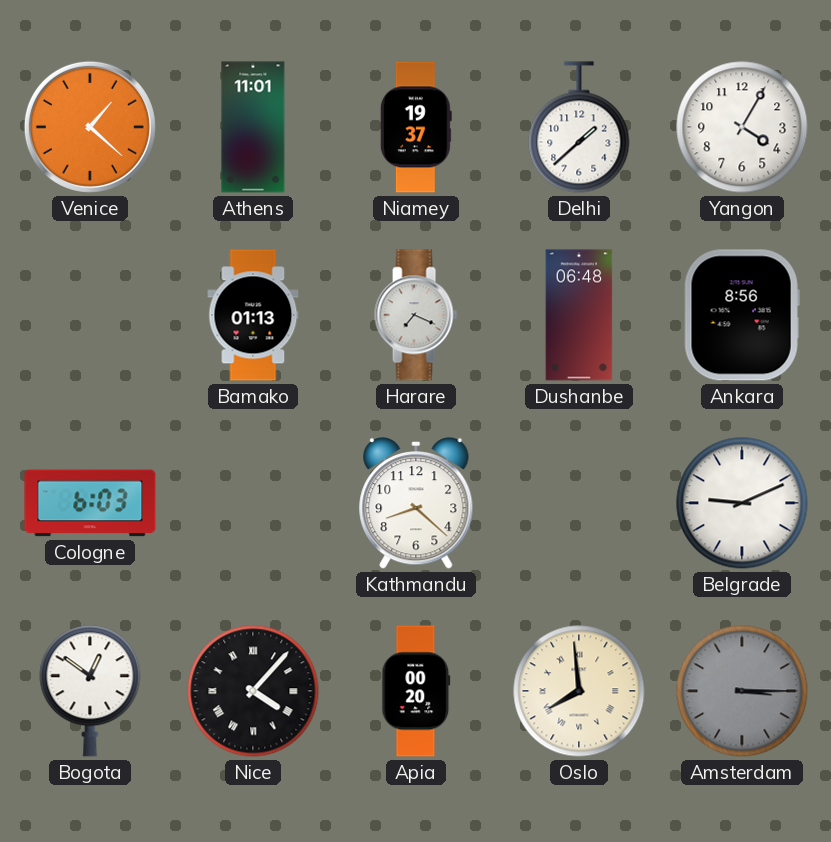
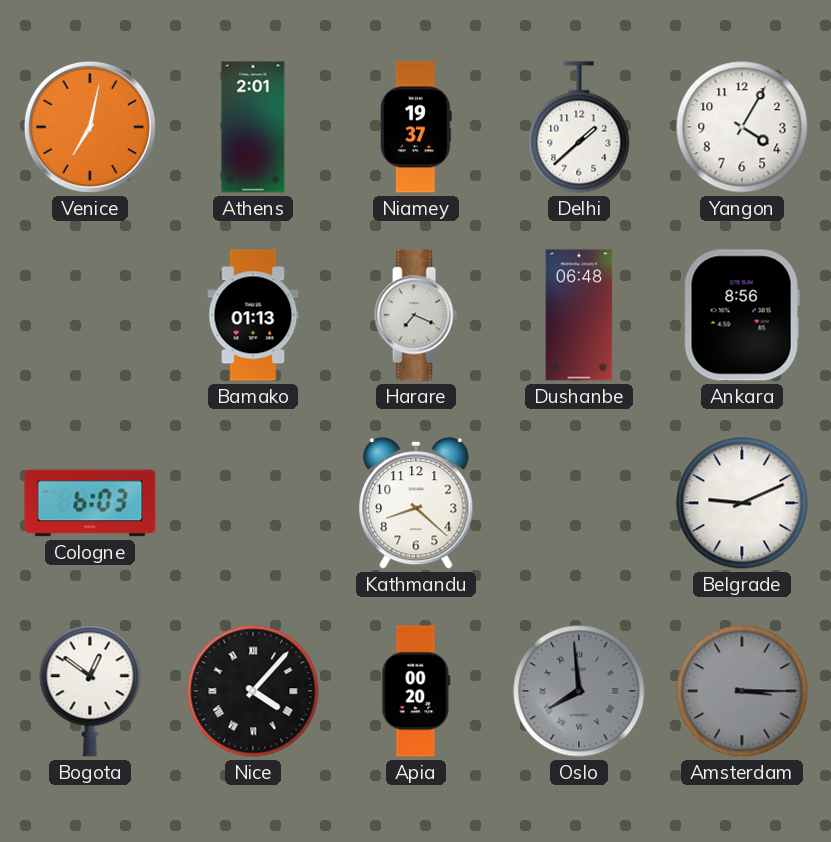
Venice: 1:22 -> 7:02 (90, 127)
Athens: 11:01 -> 2:01 (253, 127)
Oslo dial: cream -> grey (579, 691)
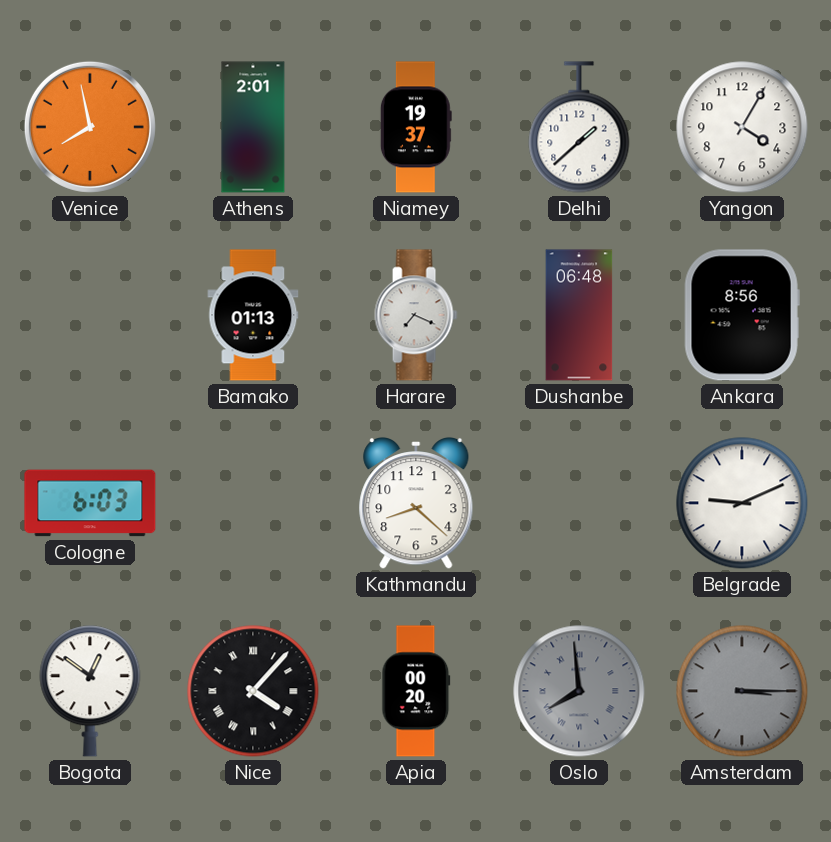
Venice: 7:02 -> 7:58 (90, 127)
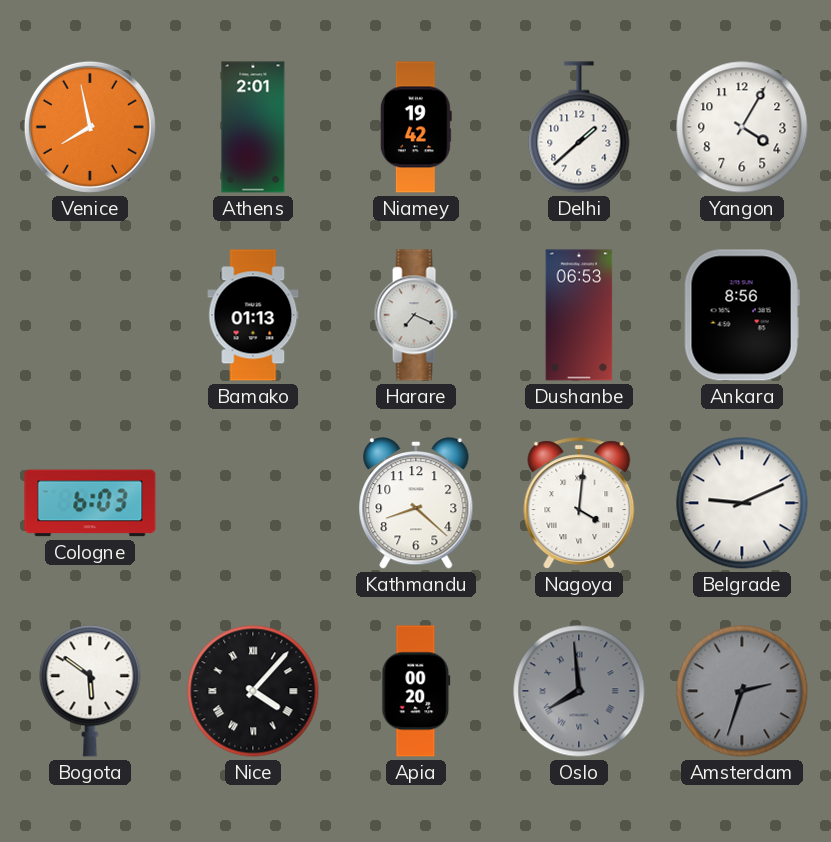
Niamey: 19:37 -> 19:42 (416, 127)
Dushanbe: 06:48 -> 06:53 (579, 315)
Nagoya: none -> 4:01 (579, 503)
Bogota: 12:51 -> 5:51 (90, 691)
Amsterdam: 3:15 -> 2:33 (742, 691)
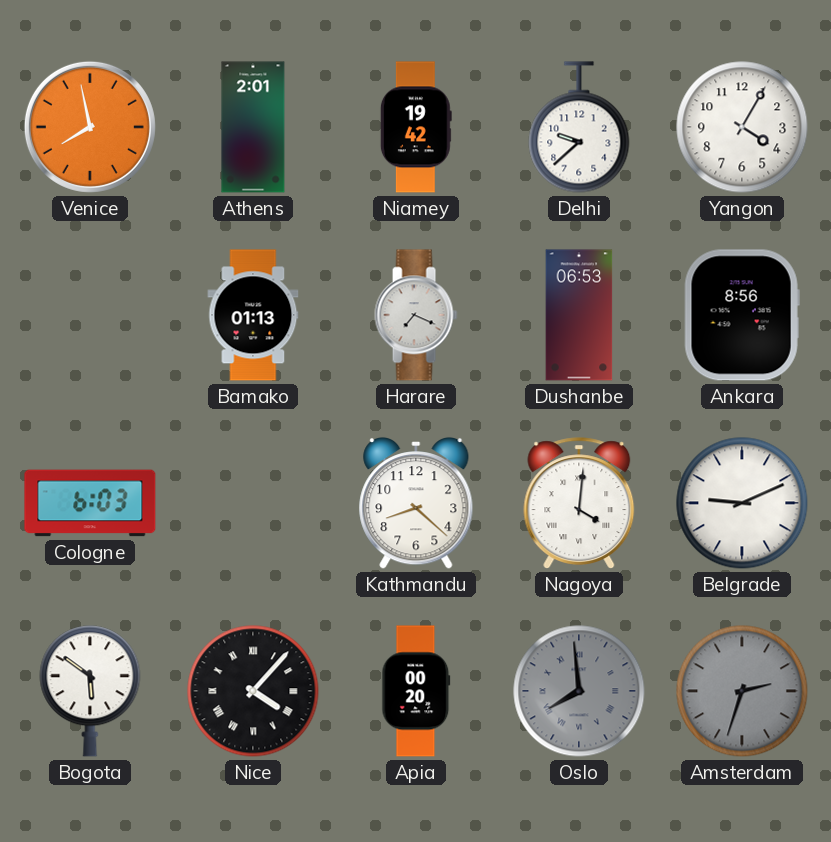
Delhi: 1:38 -> 9:38 (579, 127)
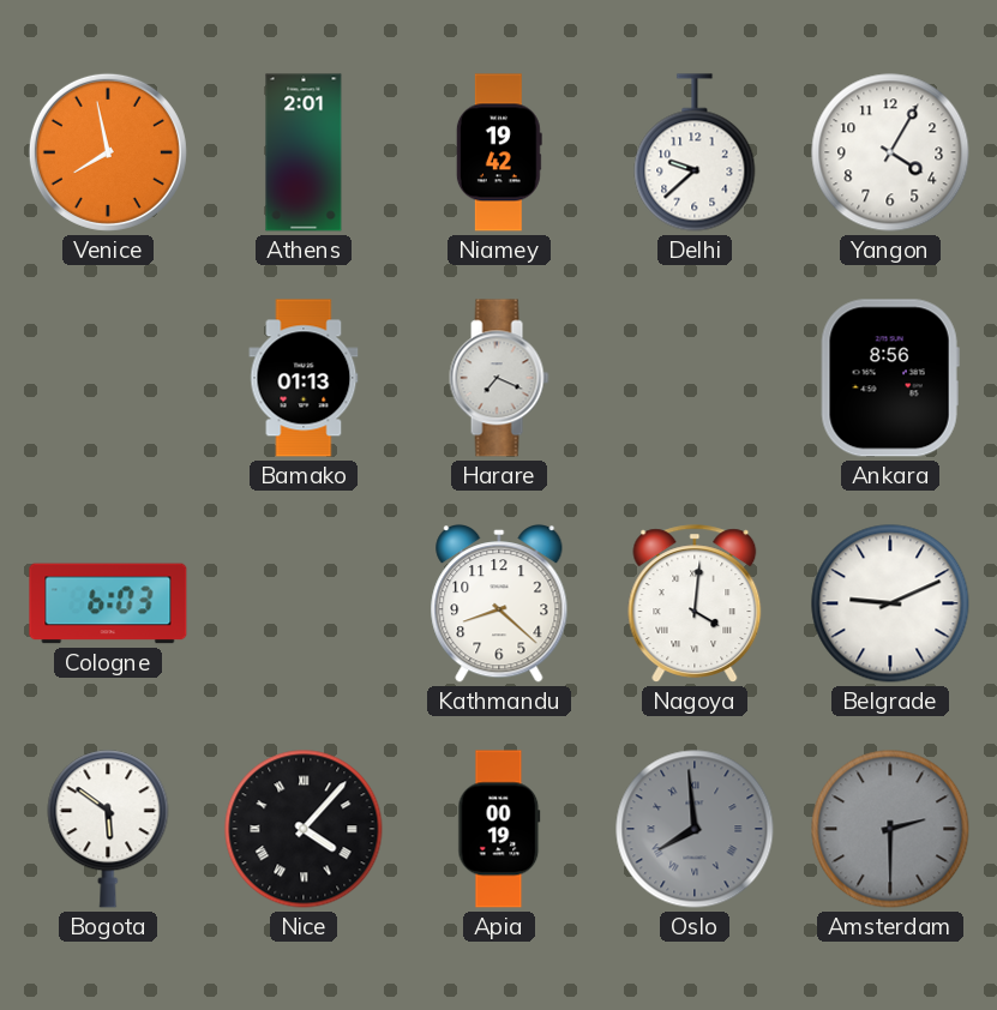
Dushanbe: 06:53 -> none (579, 315)
Apia: 00:20 -> 00:19 (499, 829)
Amsterdam: 2:33 -> 2:30 (890, 829)
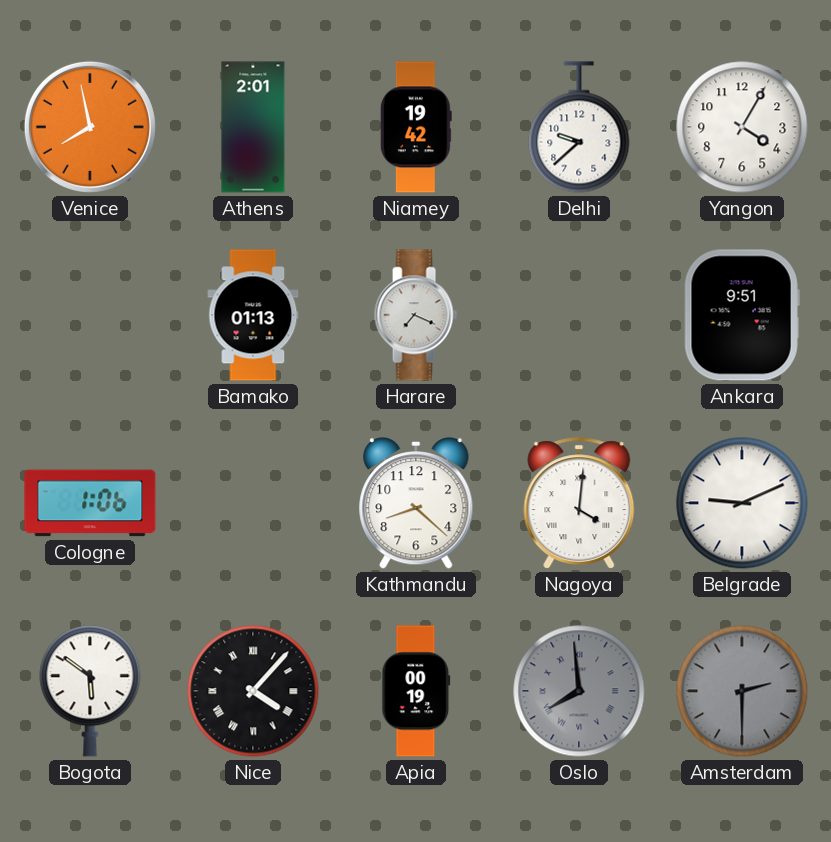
Ankara: 8:56 -> 9:51 (742, 315)
Cologne: 6:03 -> 1:06 (90, 503)
